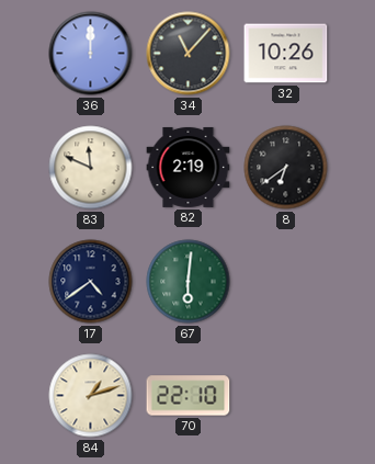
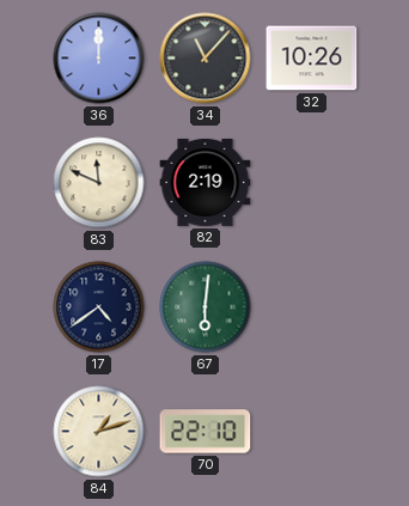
8: 6:39 -> none (286, 168)
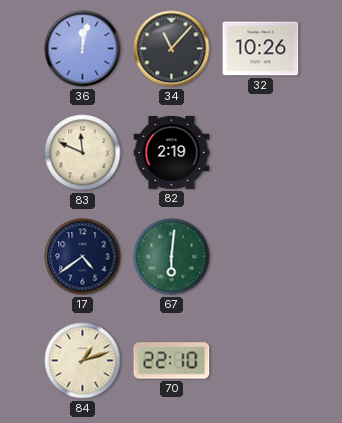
36: 12:00 -> 12:02 (83, 49)
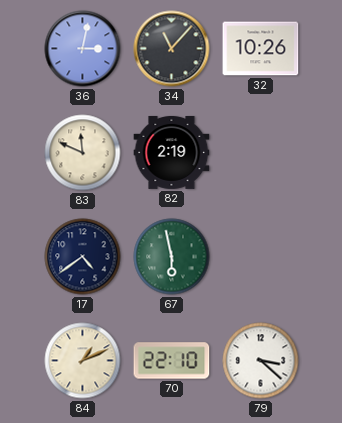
36: 12:02 -> 3:02 (83, 49)
67: 6:01 -> 5:58 (172, 257)
84: 1:12 -> 1:11 (83, 361)
79: none -> 3:22 (261, 361)
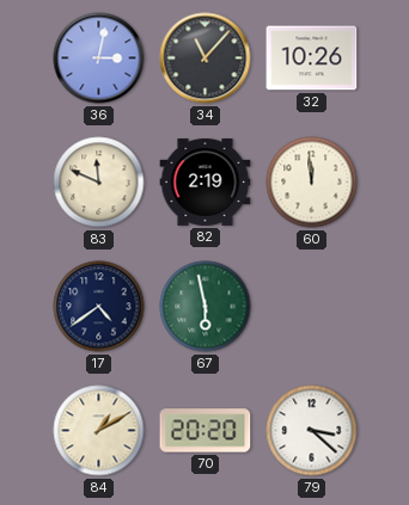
60: none -> 11:59 (312, 183)
84: 1:11 -> 1:10 (99, 431)
70: 22:10 -> 20:20 (206, 431)
